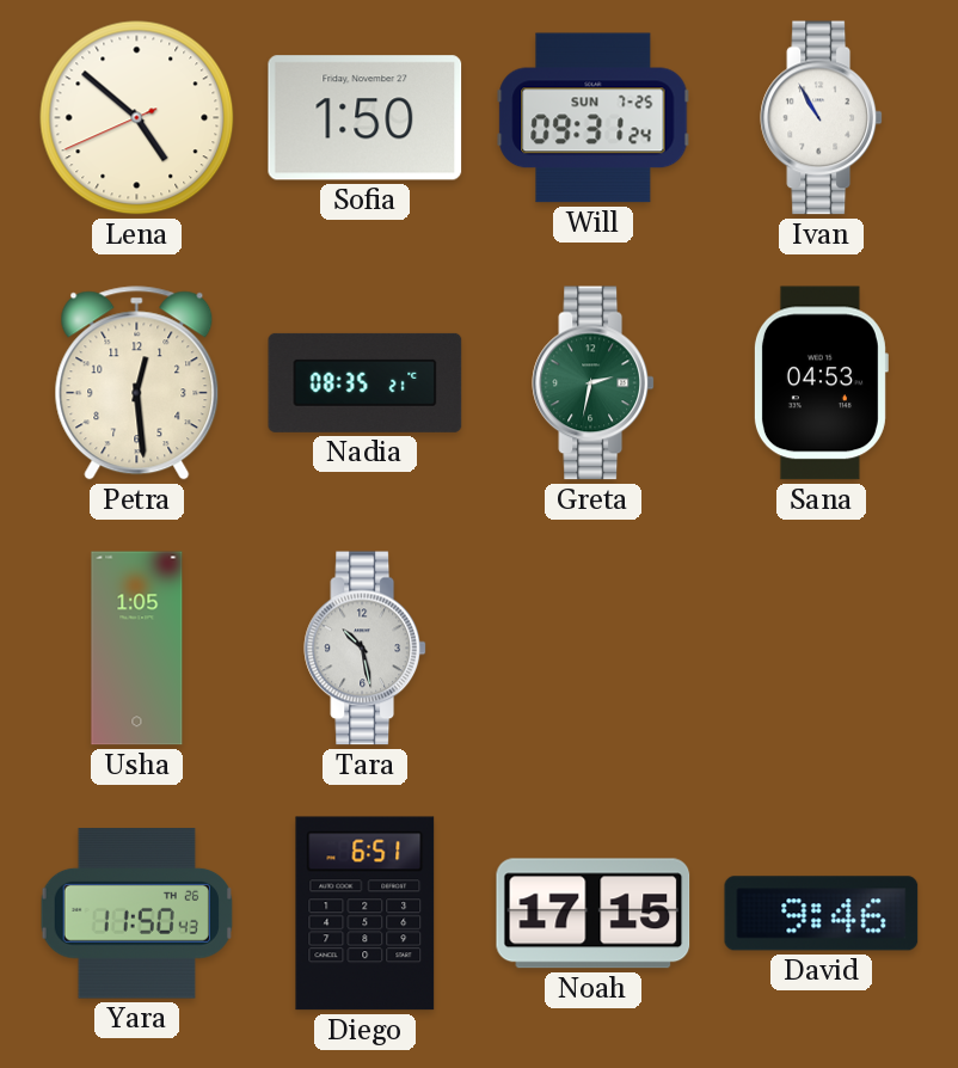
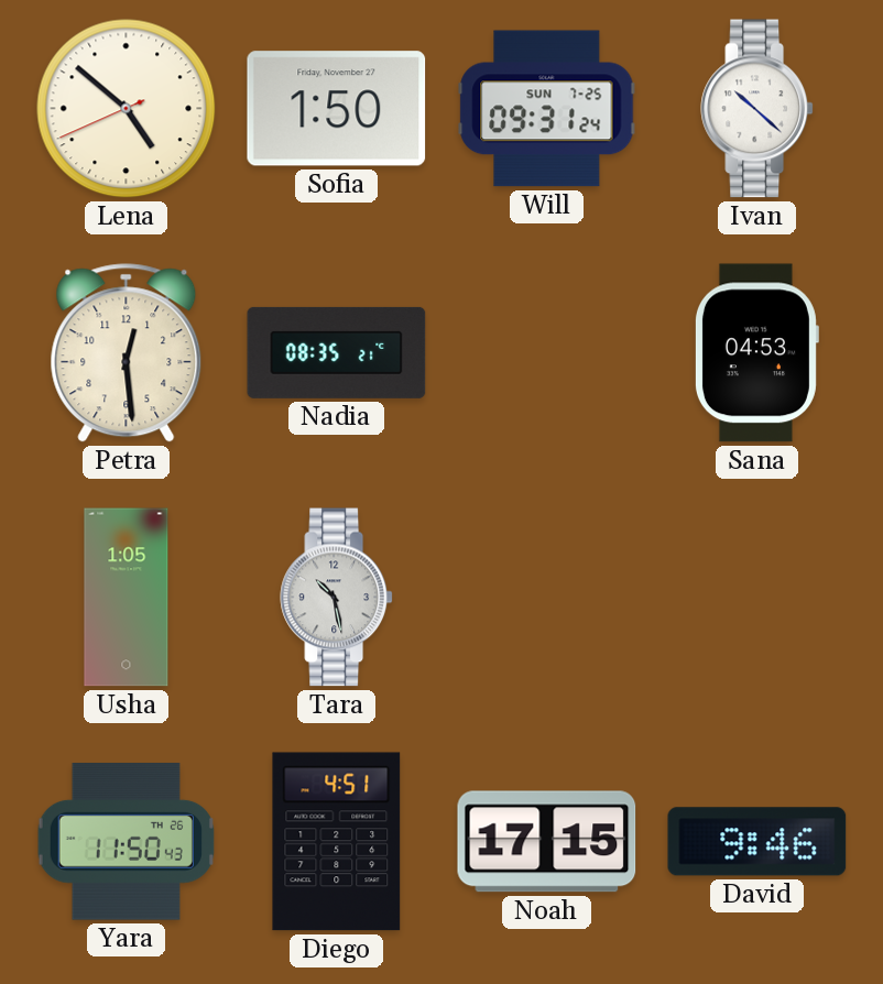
Ivan: 10:55 -> 10:22 (756, 109)
Greta: 2:32 -> none (592, 383)
Diego: 6:51 -> 4:51 (337, 842)
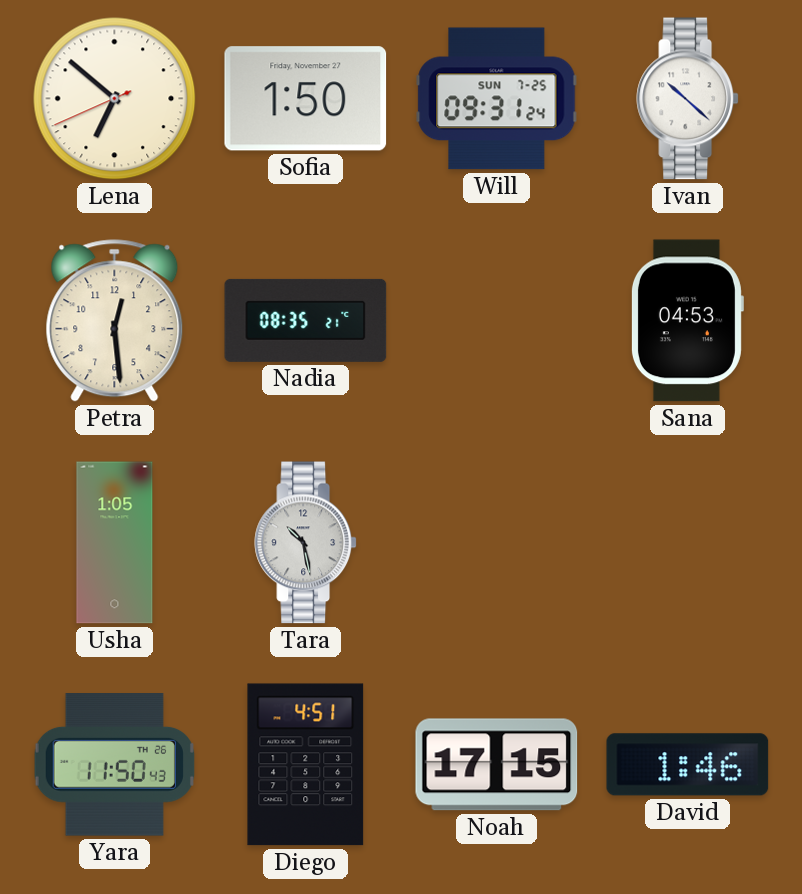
Lena: 4:51 -> 6:51 (115, 99)
David: 9:46 -> 1:46 (688, 765)
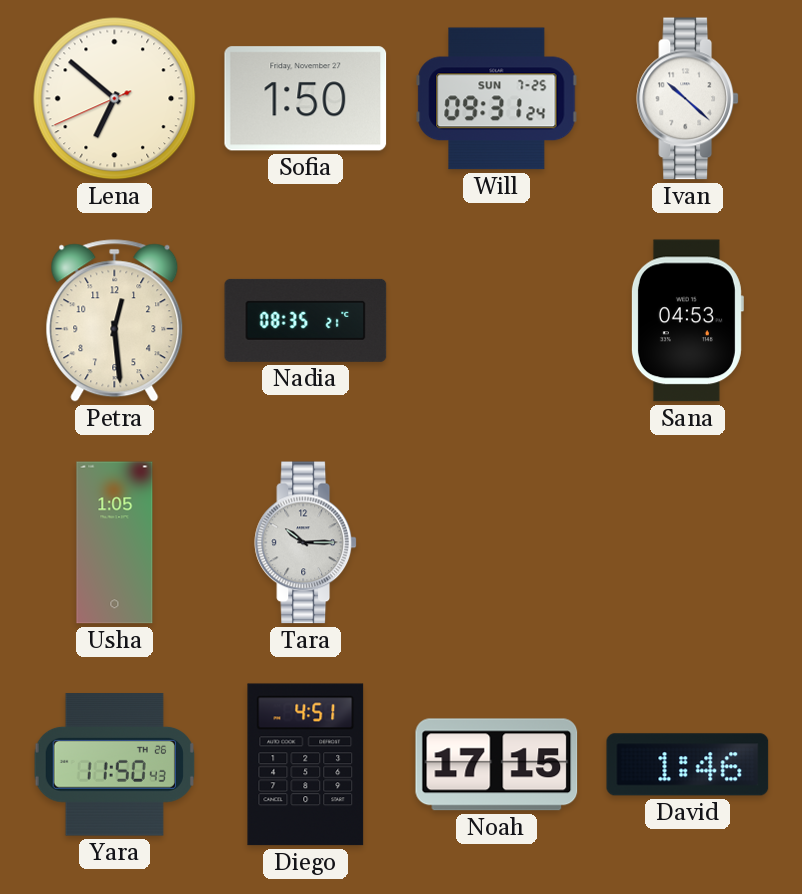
Tara: 10:28 -> 10:15 (305, 543)
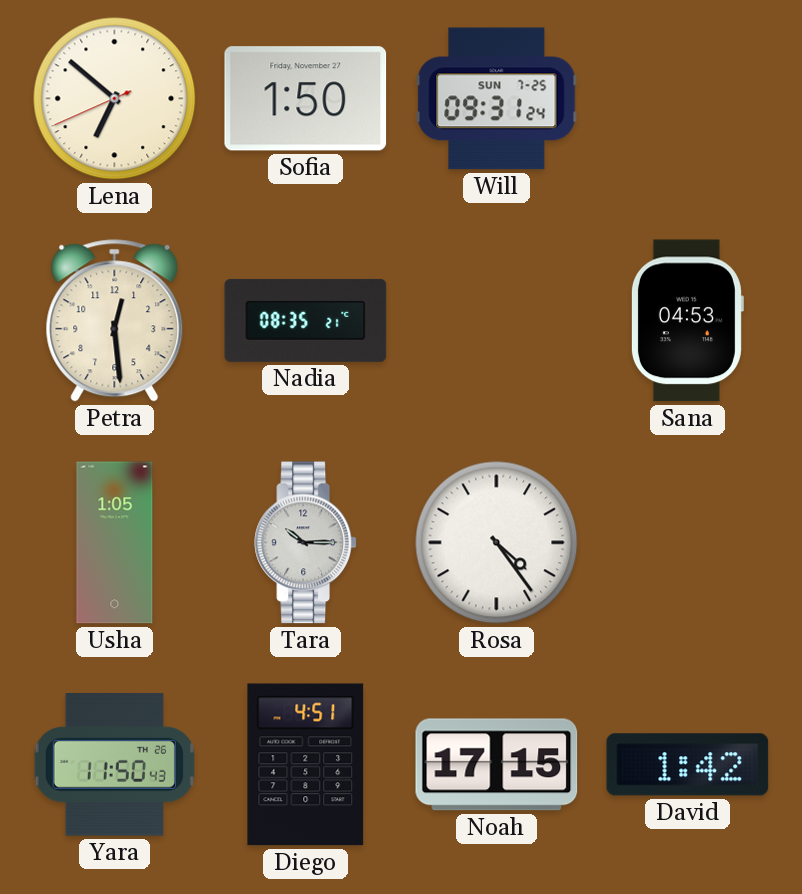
Ivan: 10:22 -> none (687, 99)
Rosa: none -> 4:24 (497, 543)
David: 1:46 -> 1:42 (688, 765)
